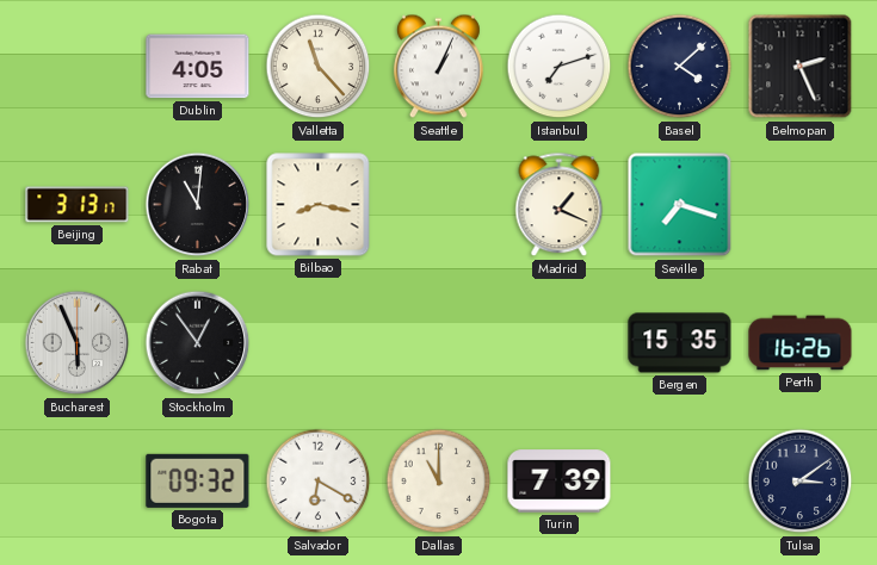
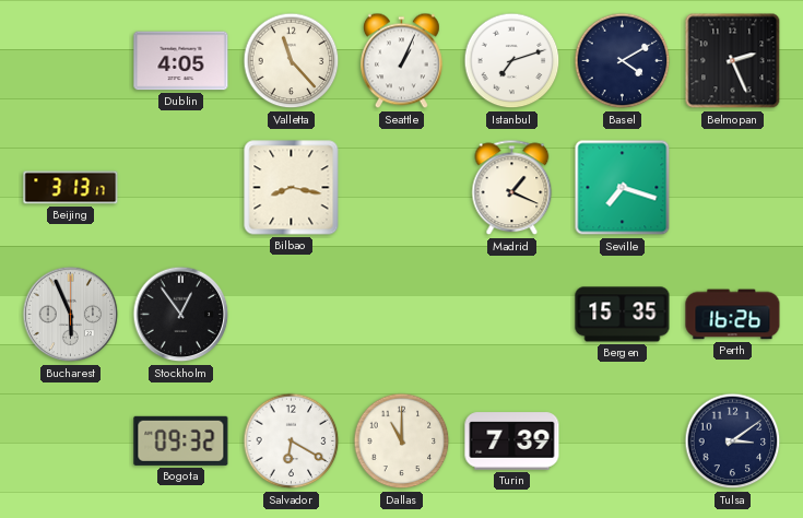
Basel: 4:08 -> 4:10 (623, 61)
Rabat: 11:01 -> none (198, 205)
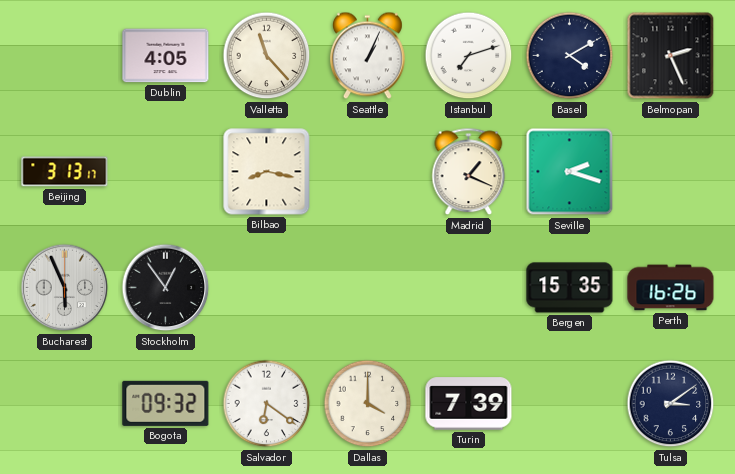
Seville: 7:18 -> 2:18 (570, 172)
Salvador: 6:20 -> 6:21 (267, 404)
Dallas: 11:00 -> 4:00 (368, 404)
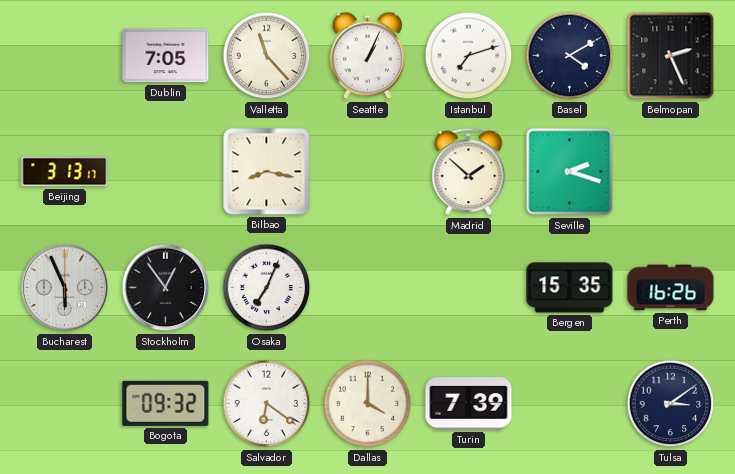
Dublin: 4:05 -> 7:05 (166, 56)
Madrid: 1:19 -> 1:52 (469, 172)
Osaka: none -> 7:04 (267, 288)
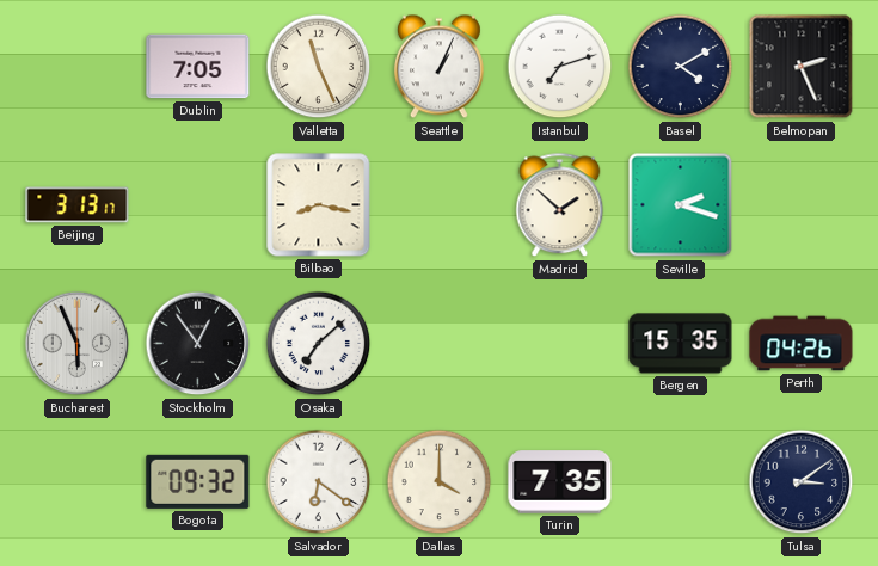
Valletta: 11:23 -> 11:26 (319, 67)
Osaka: 7:04 -> 7:08 (319, 344)
Perth: 16:26 -> 04:26 (802, 344)
Turin: 7:39 -> 7:35 (560, 482)
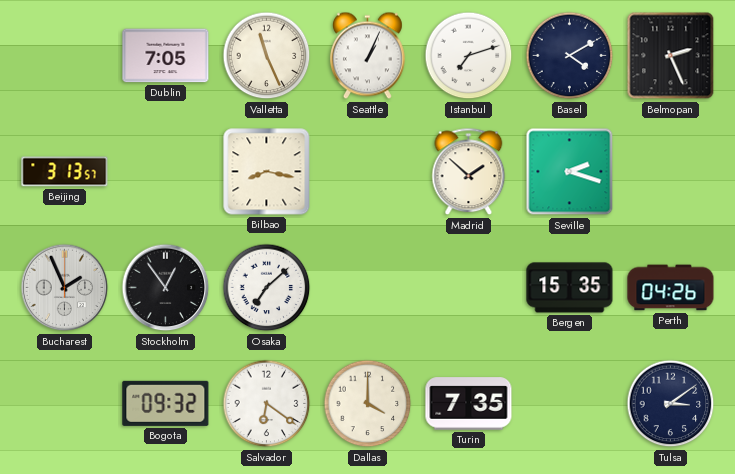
Beijing: 3:13:17 -> 3:13:57 (65, 172)
Bucharest: 5:56 -> 1:56 (65, 288)
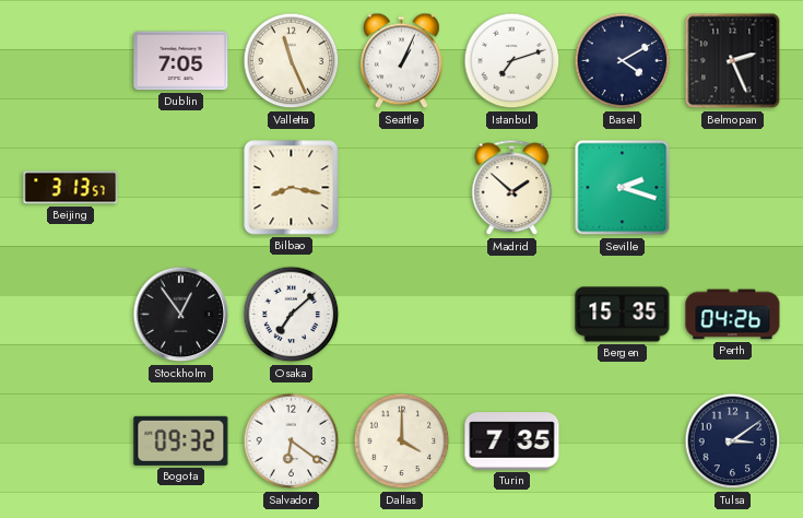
Bucharest: 1:56 -> none (65, 288)
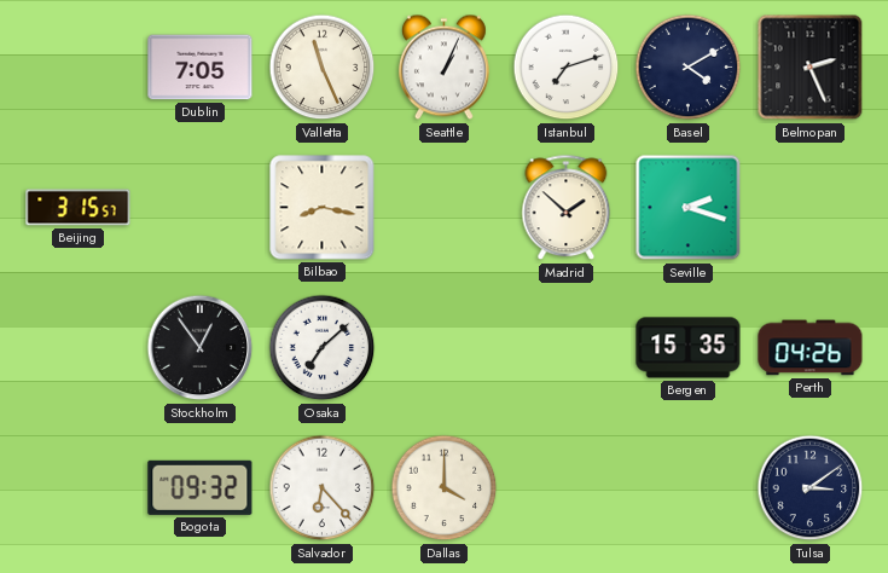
Beijing: 3:13 -> 3:15 (79, 208)
Salvador: 6:21 -> 6:23 (323, 488)
Turin: 7:35 -> none (512, 442)
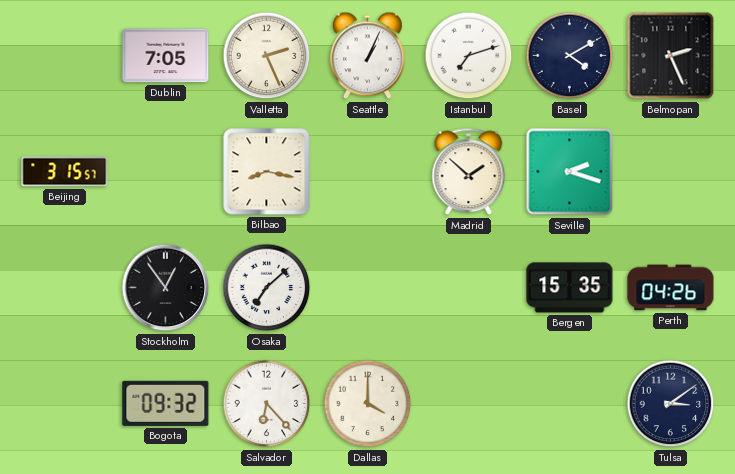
Valletta: 11:26 -> 2:26 (267, 56)
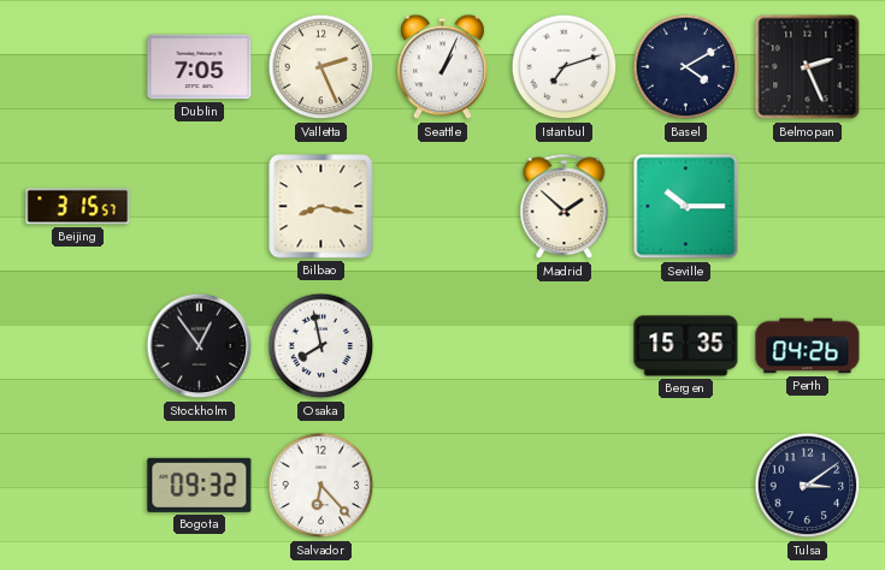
Seville: 2:18 -> 10:15 (686, 207)
Osaka: 7:08 -> 7:58 (321, 346)
Dallas: 4:00 -> none (368, 404)
